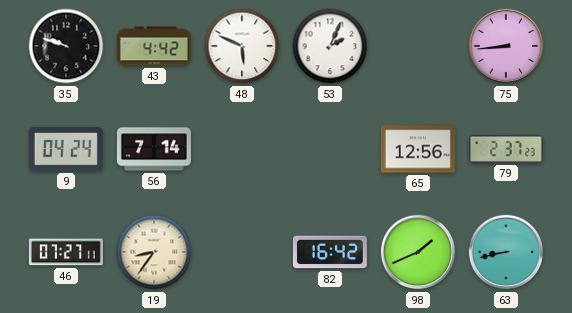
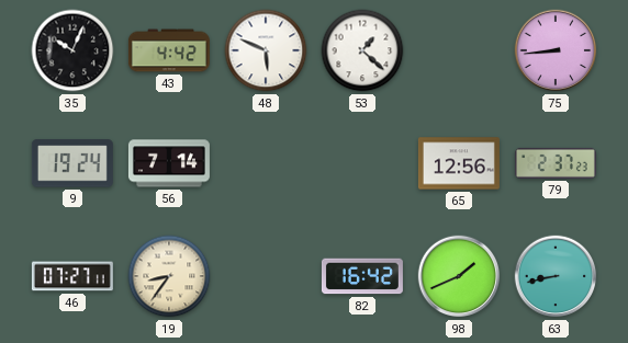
35: 9:48 -> 10:04 (72, 50)
53: 2:04 -> 1:22 (362, 50)
9: 04:24 -> 19:24 (72, 163)
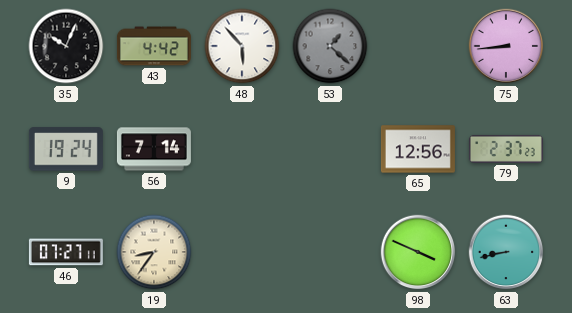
48: 5:49 -> 5:53 (242, 46)
53 dial: white -> grey (330, 46)
82: 16:42 -> none (362, 276)
98: 1:41 -> 3:49 (418, 252)
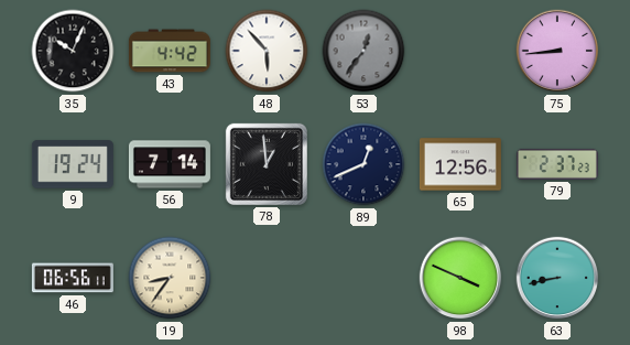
53: 1:22 -> 12:36 (363, 51)
78: none -> 12:59 (267, 164)
89: none -> 12:41 (363, 164)
46: 07:27 -> 06:56 (73, 278)
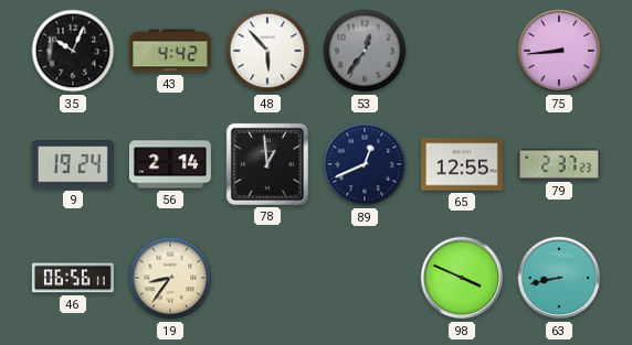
56: 7:14 -> 2:14 (170, 164)
65: 12:56 -> 12:55 (462, 164)
